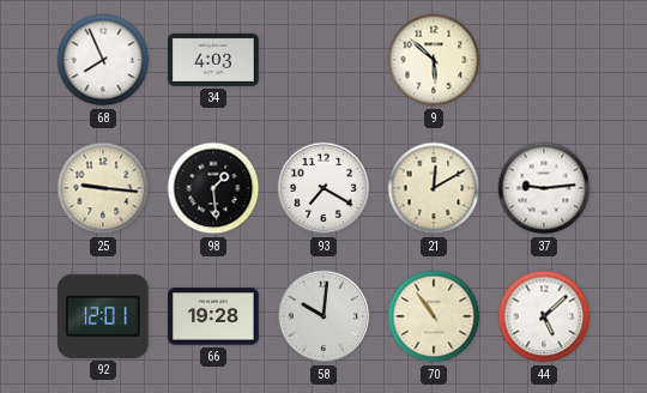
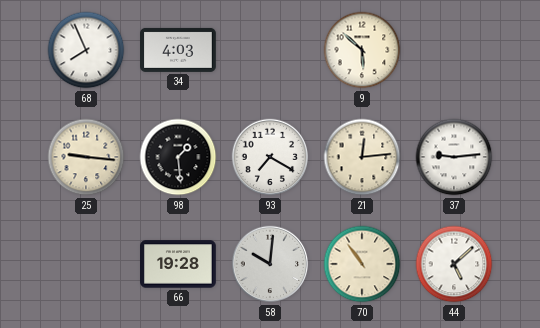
21: 12:10 -> 12:14 (362, 157)
92: 12:01 -> none (103, 316)
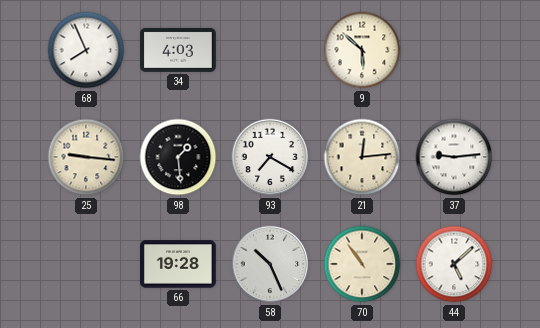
58: 10:01 -> 10:26 (270, 264)
